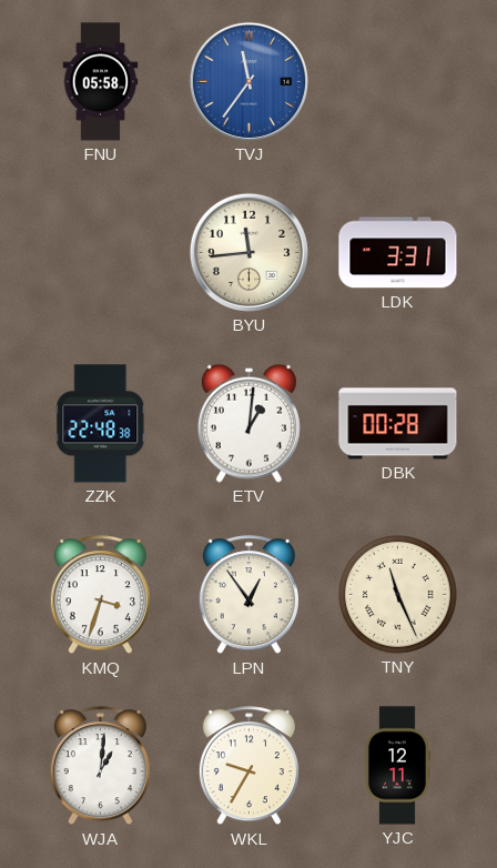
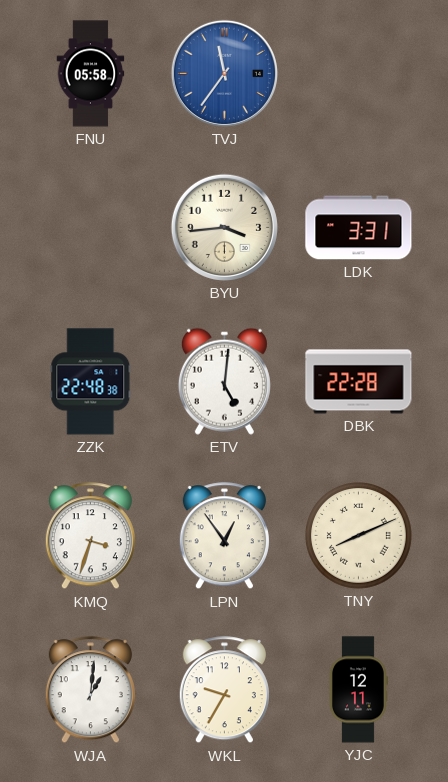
BYU: 11:44 -> 3:44 (224, 227)
ETV: 1:01 -> 5:01 (224, 381)
DBK: 00:28 -> 22:28 (359, 382)
TNY: 11:26 -> 8:11 (359, 536)
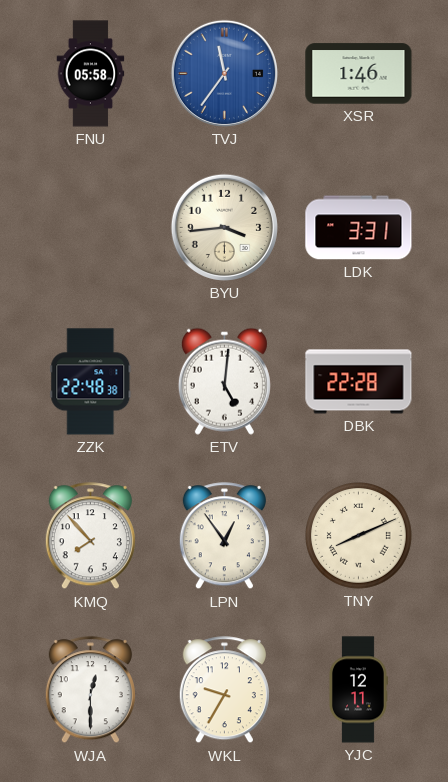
XSR: none -> 1:46 (359, 74)
KMQ: 3:33 -> 7:53 (90, 536)
WJA: 1:01 -> 12:30 (90, 690)
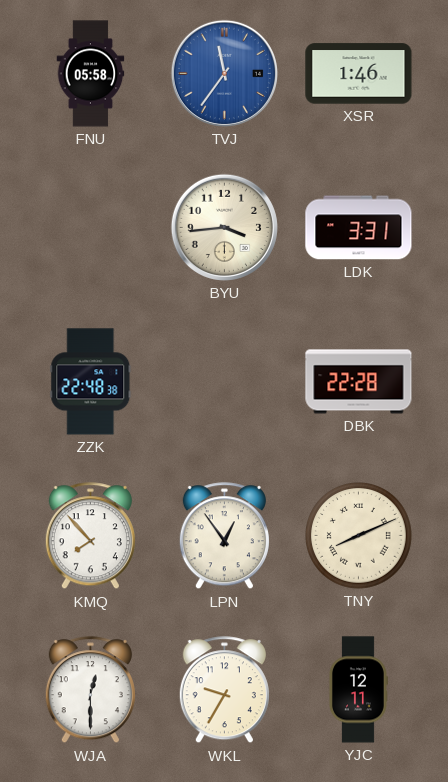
ETV: 5:01 -> none (224, 381)
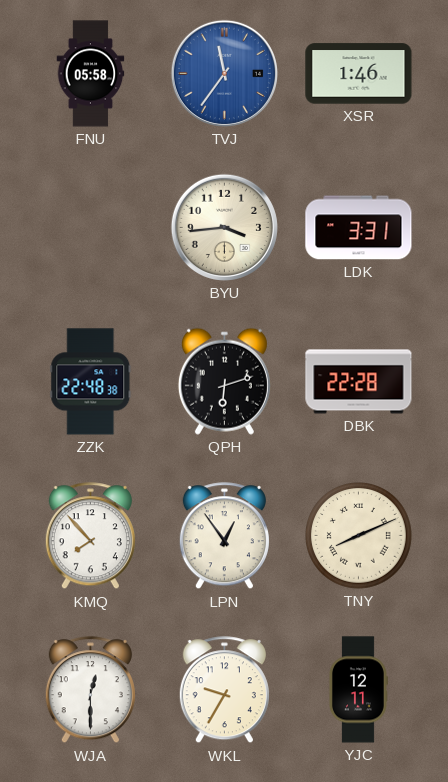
QPH: none -> 6:12 (224, 381)
